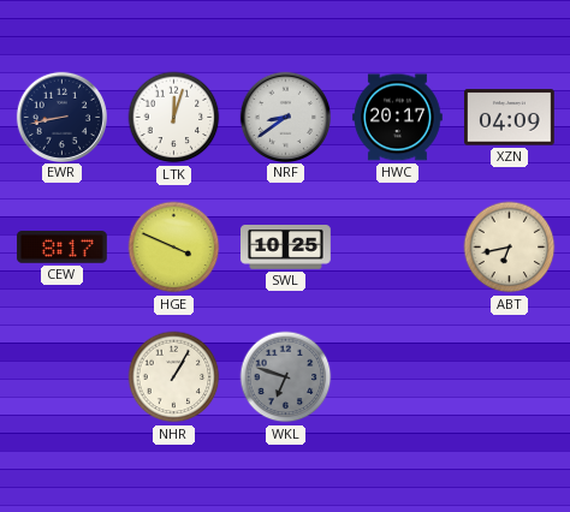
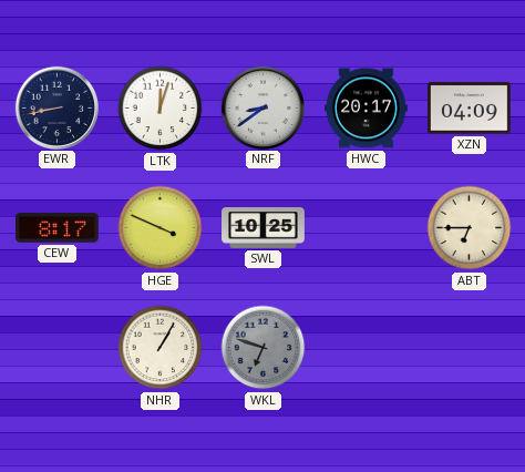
ABT: 6:43 -> 6:45 (470, 228)
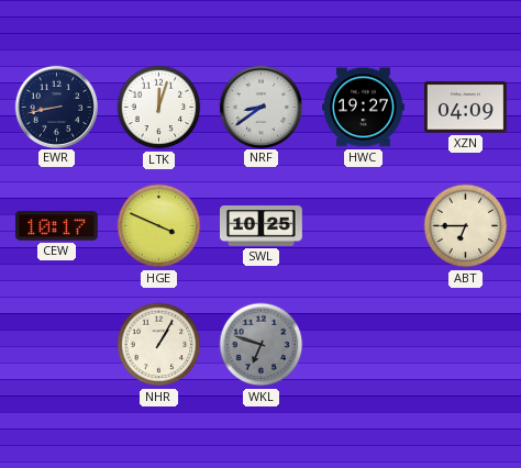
HWC: 20:17 -> 19:27 (364, 108)
CEW: 8:17 -> 10:17 (56, 226)
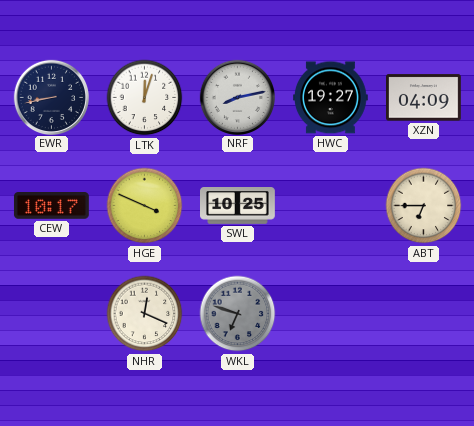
NRF: 8:39 -> 8:13 (237, 97)
NHR: 1:05 -> 12:19 (145, 314)
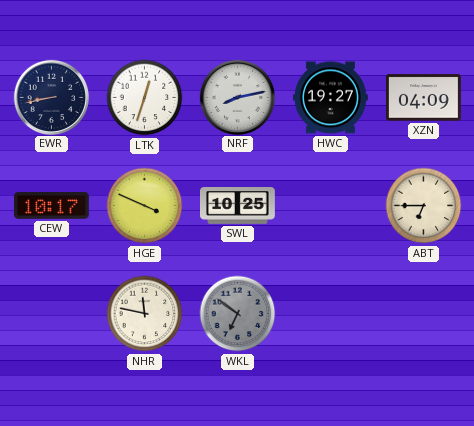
LTK: 12:03 -> 12:33 (145, 98)
NHR: 12:19 -> 11:47 (145, 314)
WKL: 6:48 -> 6:51 (238, 314)
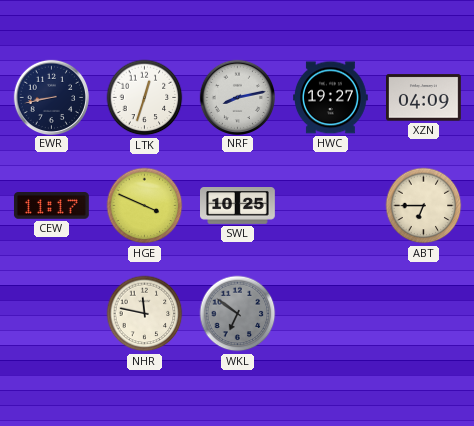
CEW: 10:17 -> 11:17 (51, 206)
